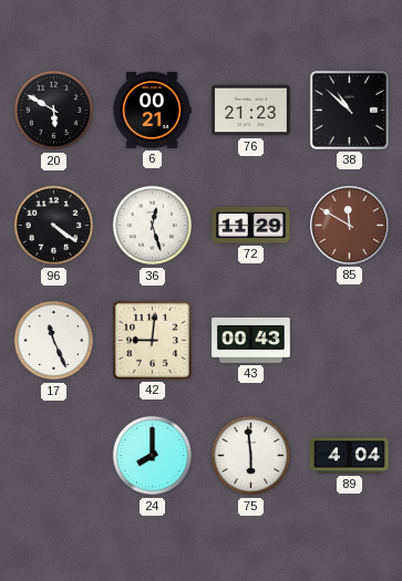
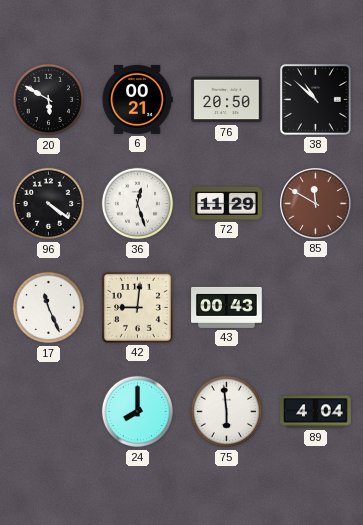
76: 21:23 -> 20:50 (227, 100)
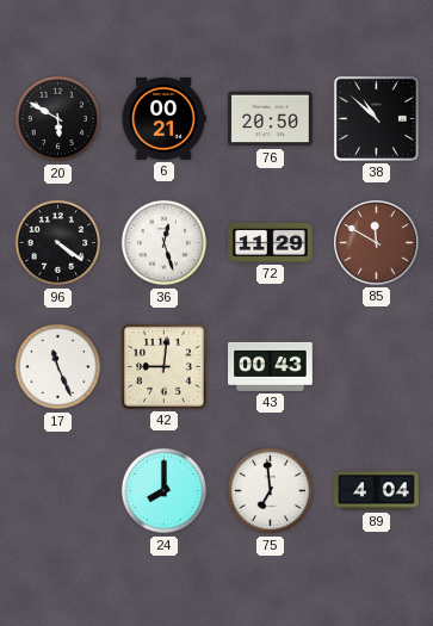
75: 5:59 -> 6:59 (271, 491)
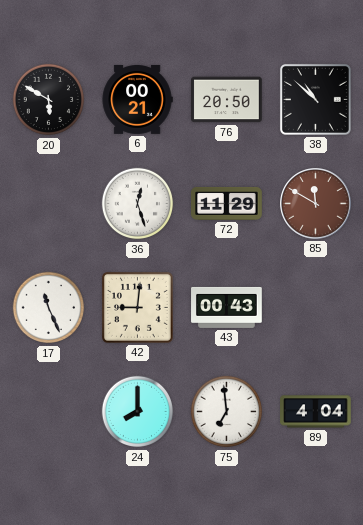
96: 4:21 -> none (58, 243)
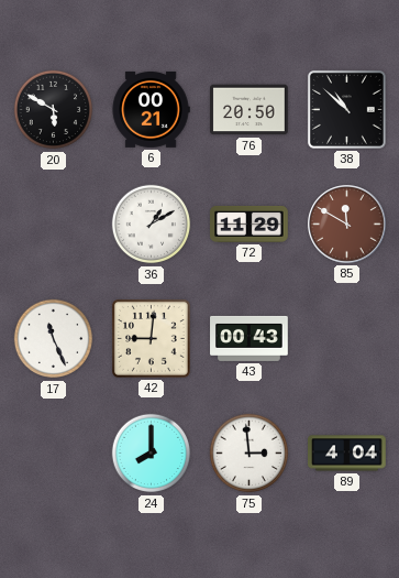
36: 12:27 -> 1:10 (152, 225)
75: 6:59 -> 2:59 (250, 454)
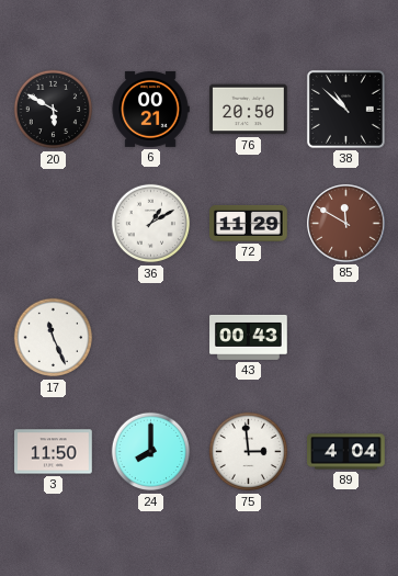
42: 9:01 -> none (151, 338)
3: none -> 11:50 (54, 452)
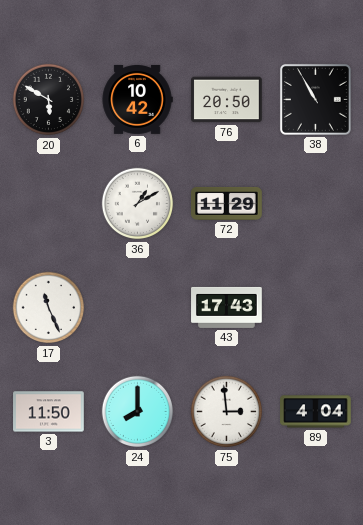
6: 00:21 -> 10:42 (137, 99)
38: 10:52 -> 10:55 (315, 99)
85: 11:50 -> none (346, 224)
43: 00:43 -> 17:43 (227, 307)
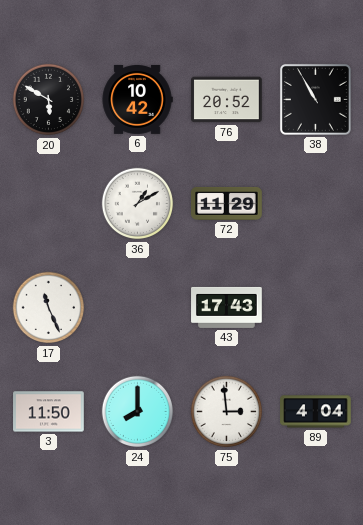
76: 20:50 -> 20:52 (227, 100)
